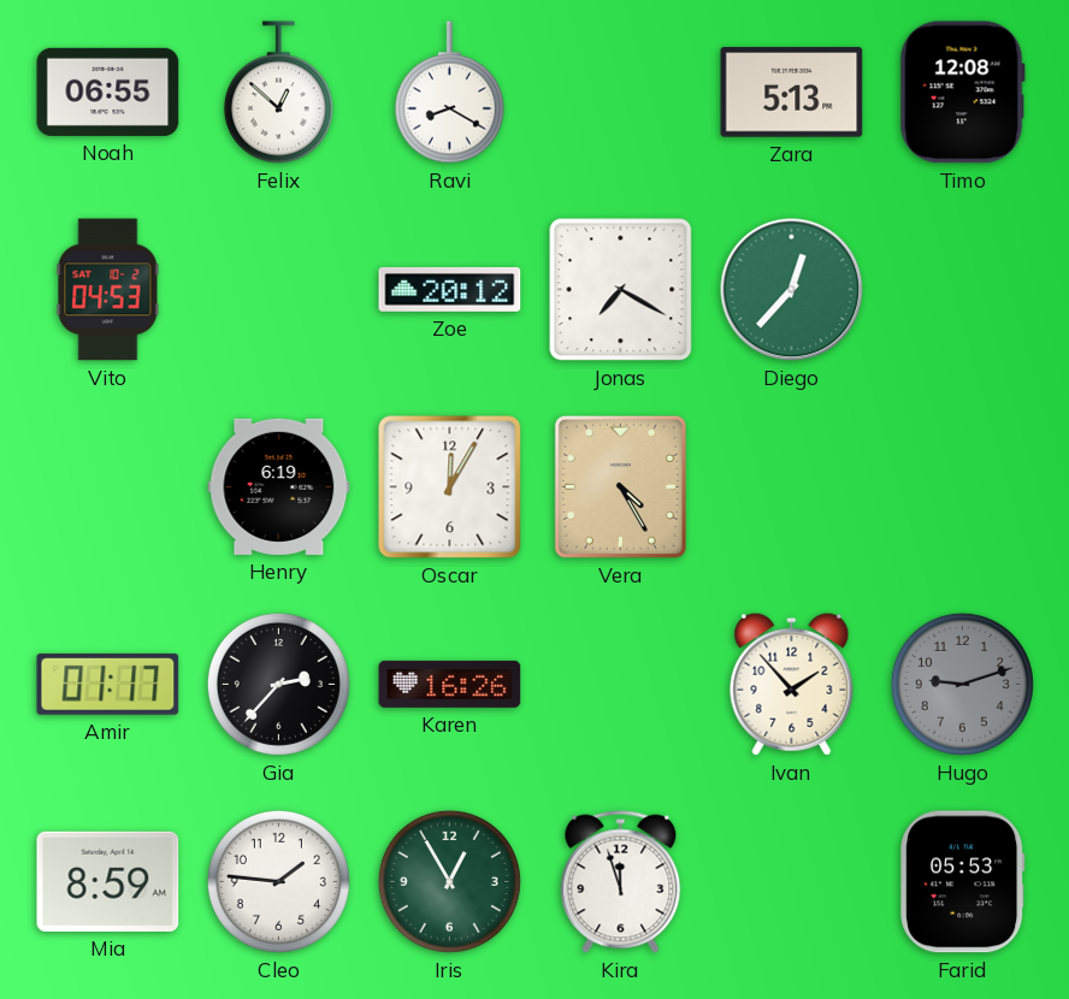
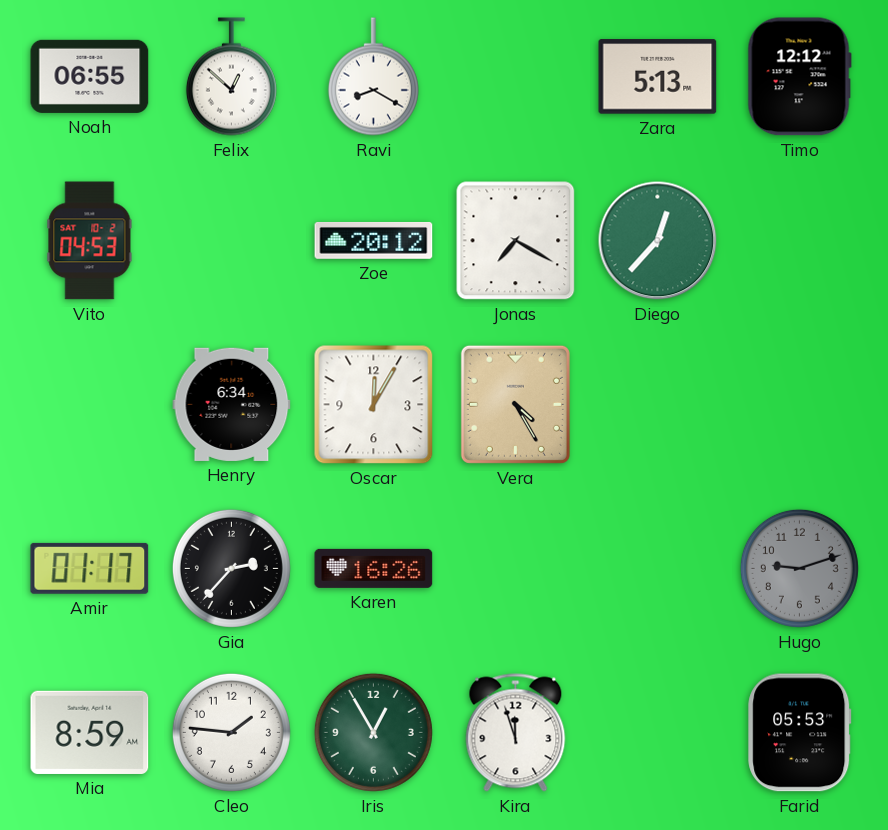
Timo: 12:08 -> 12:12 (799, 77)
Henry: 6:19 -> 6:34 (232, 404)
Ivan: 1:53 -> none (792, 684)
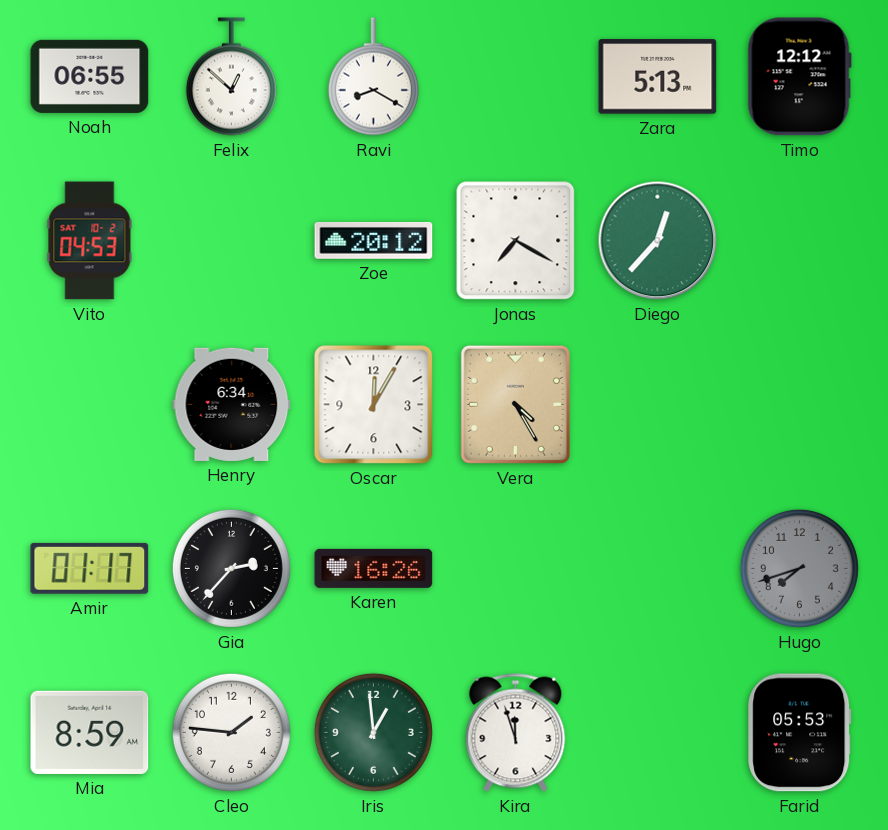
Hugo: 9:12 -> 7:42 (799, 568)
Iris: 12:55 -> 12:59 (373, 732)
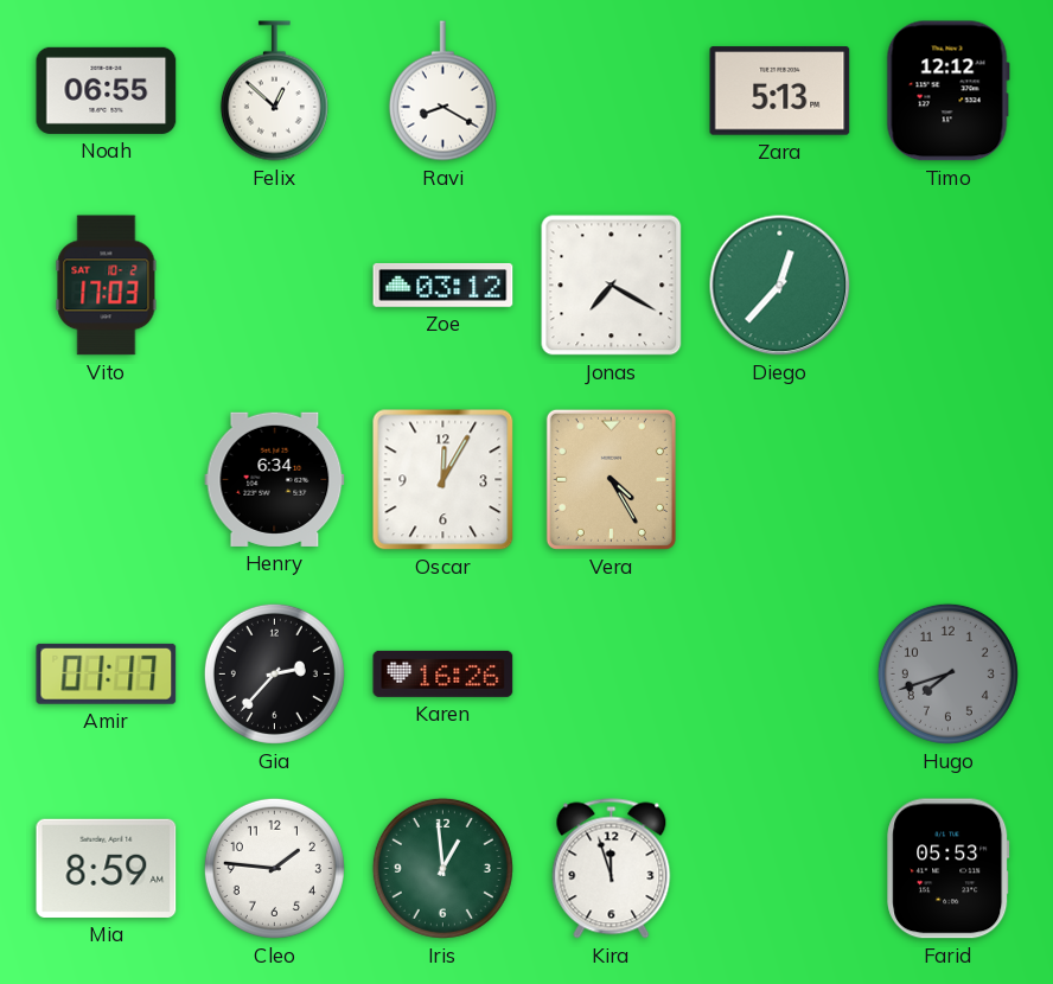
Vito: 04:53 -> 17:03 (107, 286)
Zoe: 20:12 -> 03:12 (443, 286)
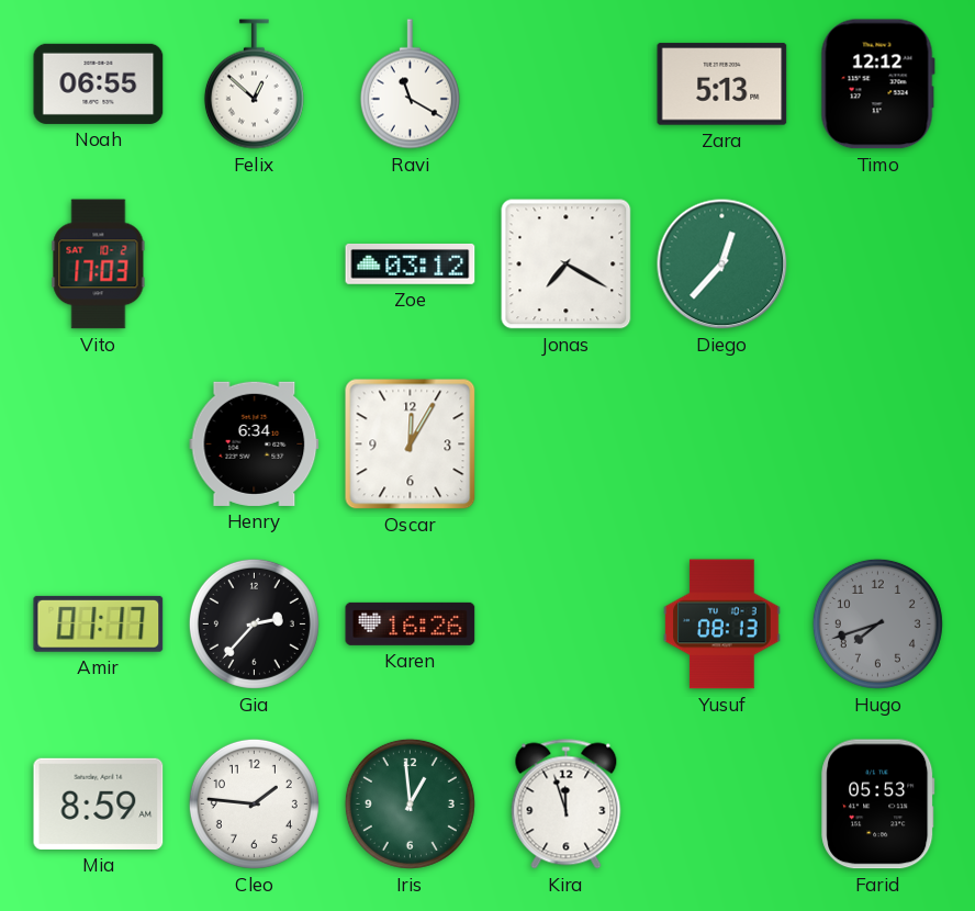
Ravi: 8:20 -> 11:20 (410, 85)
Vera: 4:25 -> none (611, 479)
Yusuf: none -> 08:13 (722, 625)
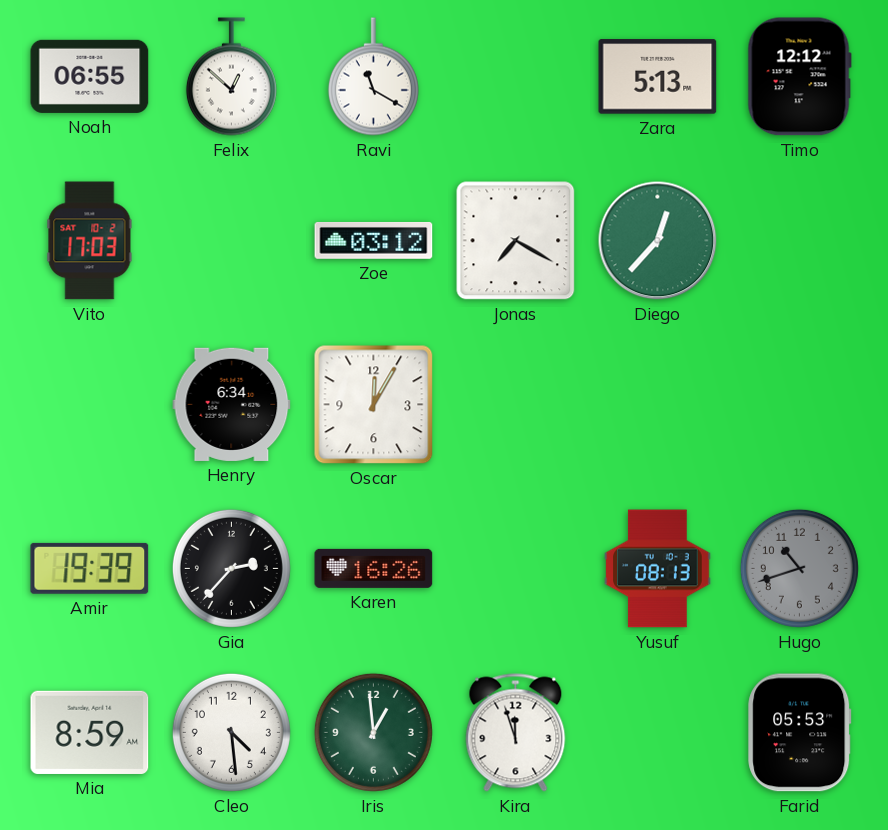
Amir: 01:17 -> 19:39 (90, 568)
Hugo: 7:42 -> 10:42 (799, 568)
Cleo: 1:46 -> 4:29 (231, 732)
